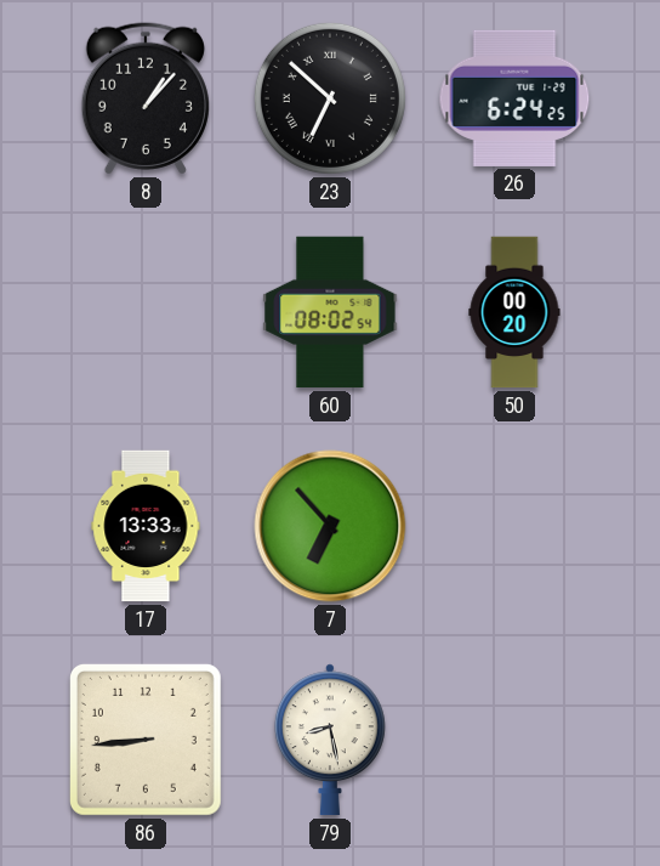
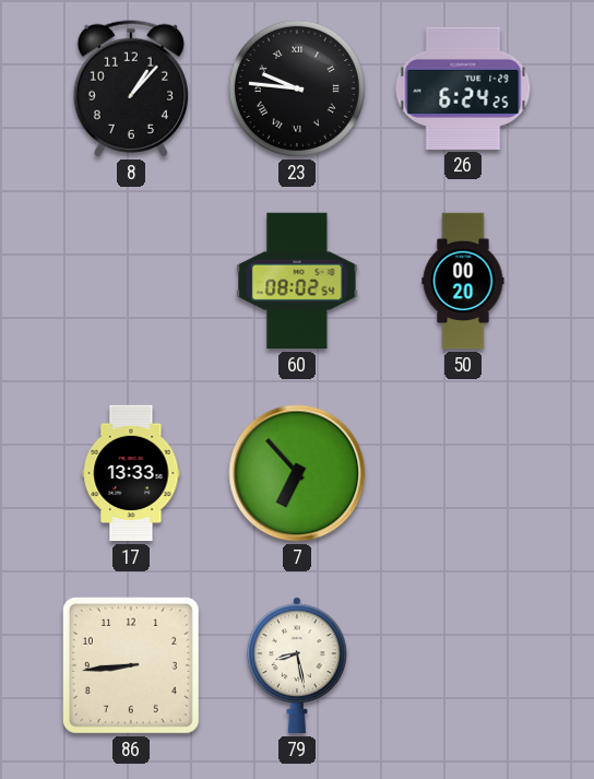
23: 6:52 -> 9:46 (297, 88)
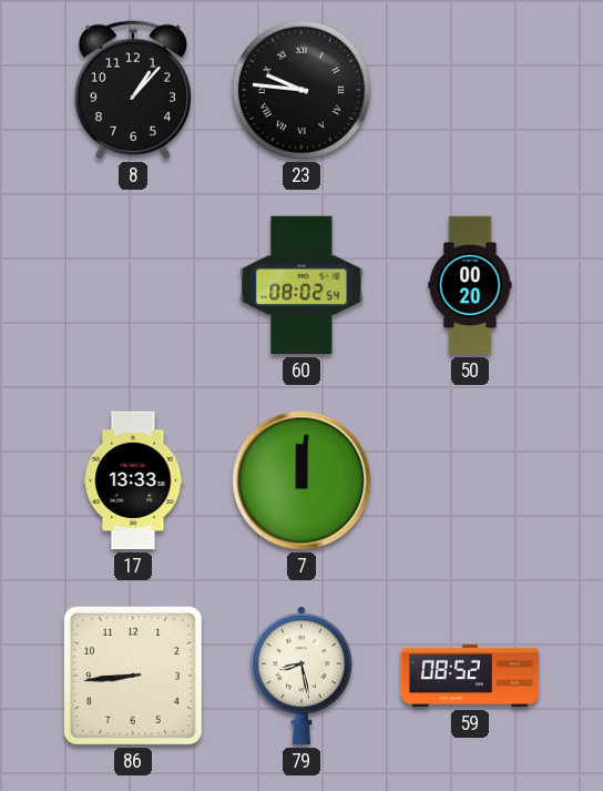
26: 6:24 -> none (463, 88)
7: 6:53 -> 12:01 (301, 480)
59: none -> 08:52 (470, 676)
